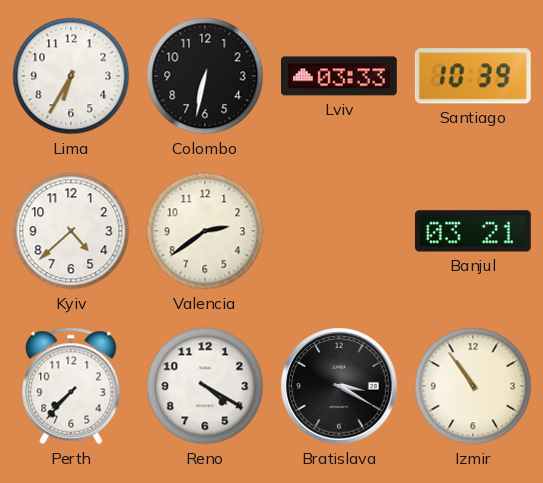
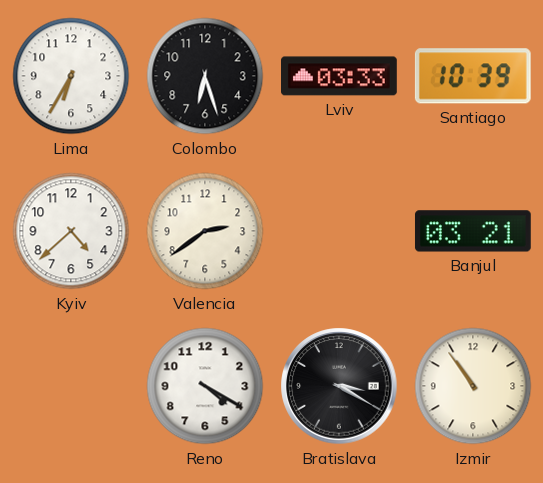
Colombo: 6:32 -> 6:27 (205, 76)
Perth: 7:37 -> none (71, 386)
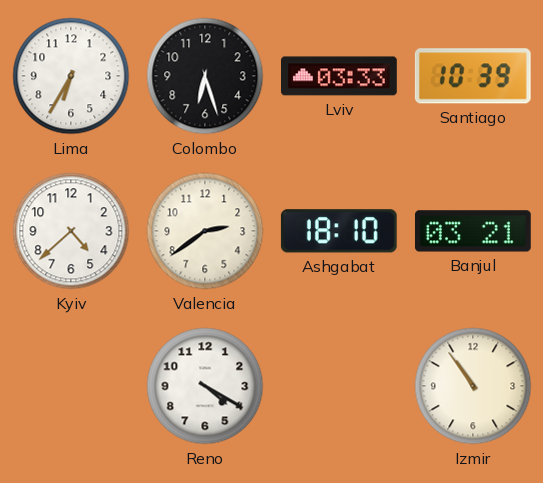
Ashgabat: none -> 18:10 (339, 231)
Bratislava: 3:20 -> none (339, 386)
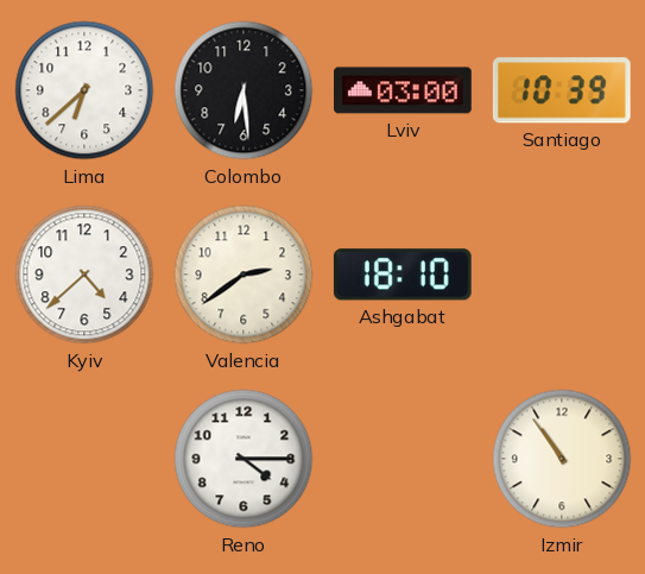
Lima: 6:35 -> 6:38 (84, 90)
Colombo: 6:27 -> 6:29 (244, 90)
Lviv: 03:33 -> 03:00 (404, 90)
Banjul: 03:21 -> none (473, 231)
Reno: 4:20 -> 4:15 (244, 459)
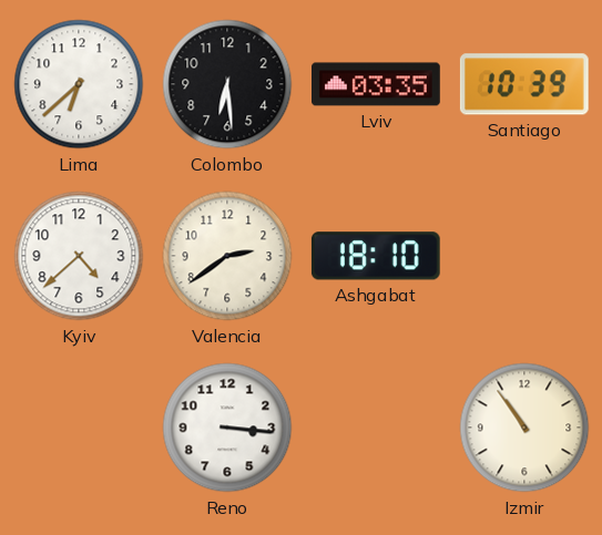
Lviv: 03:00 -> 03:35 (377, 84)
Reno: 4:15 -> 3:16 (227, 428)
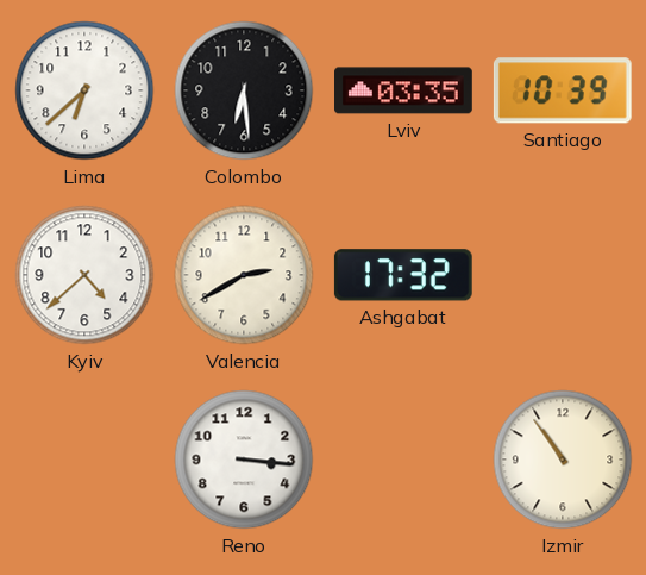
Valencia: 2:39 -> 2:40 (244, 275)
Ashgabat: 18:10 -> 17:32 (403, 275)
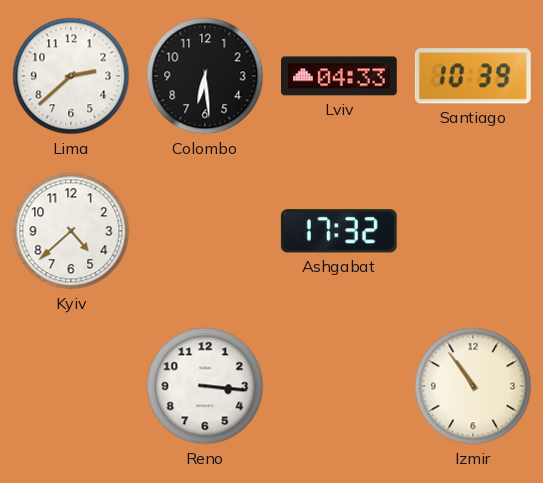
Lima: 6:38 -> 2:38 (71, 76)
Lviv: 03:35 -> 04:33 (340, 76)
Valencia: 2:40 -> none (244, 275)
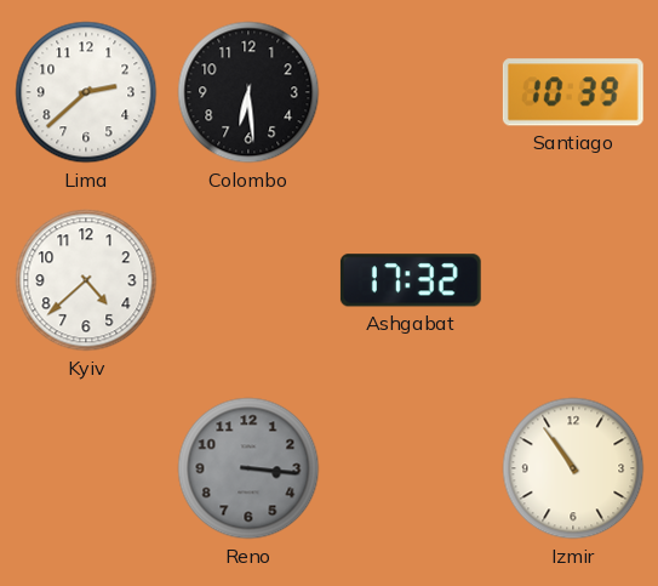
Lviv: 04:33 -> none (340, 76)
Reno dial: white -> grey (248, 468)
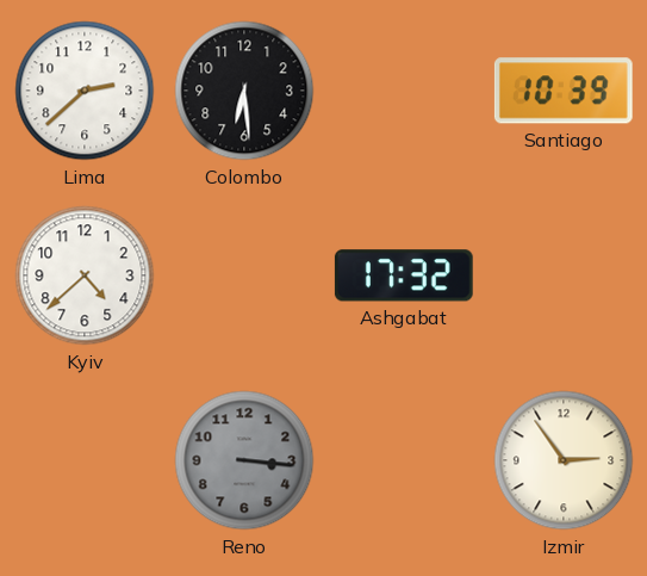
Izmir: 10:54 -> 2:54 (564, 460)
